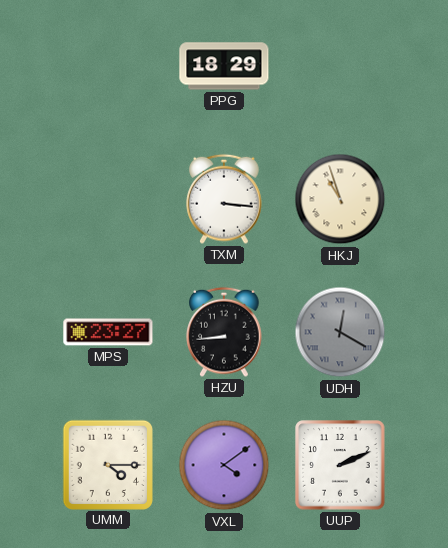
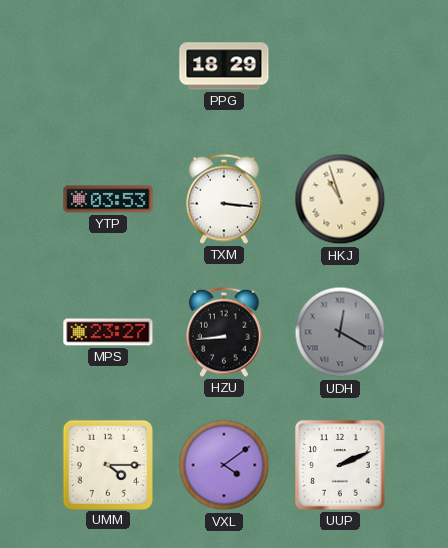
YTP: none -> 03:53 (108, 199)
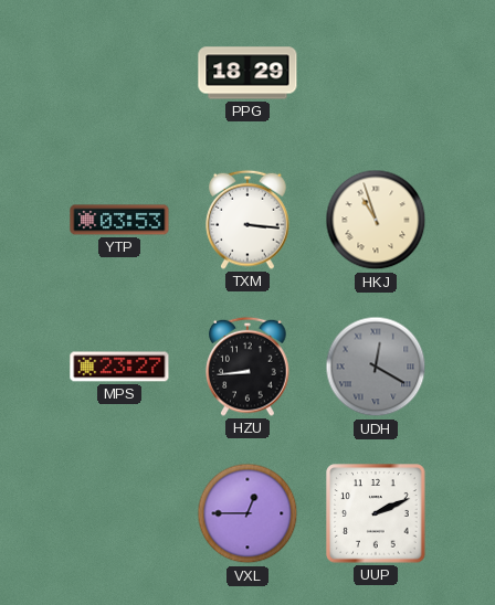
UMM: 4:15 -> none (107, 464)
VXL: 4:09 -> 12:45 (247, 513)
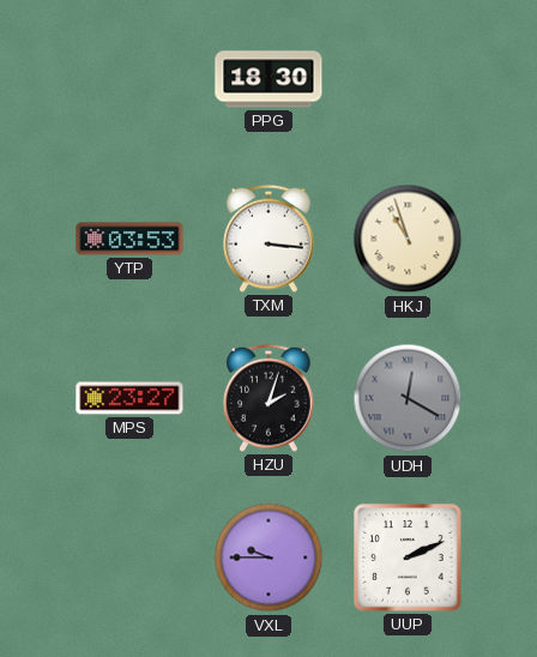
PPG: 18:29 -> 18:30 (268, 79)
HZU: 8:44 -> 2:03 (268, 398)
VXL: 12:45 -> 9:45 (268, 557)
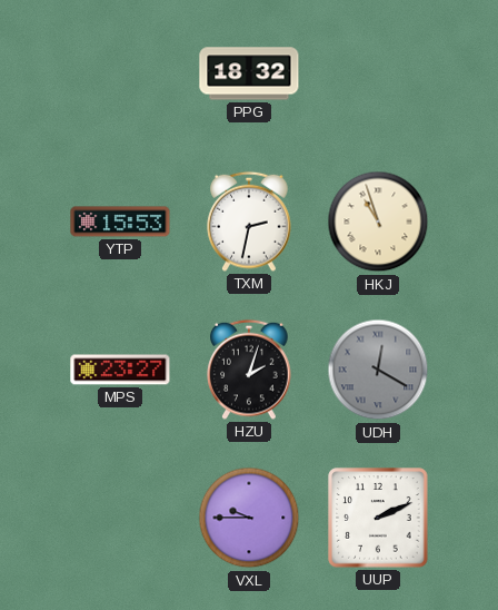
PPG: 18:30 -> 18:32 (249, 73)
YTP: 03:53 -> 15:53 (120, 222)
TXM: 3:16 -> 2:32 (249, 222)
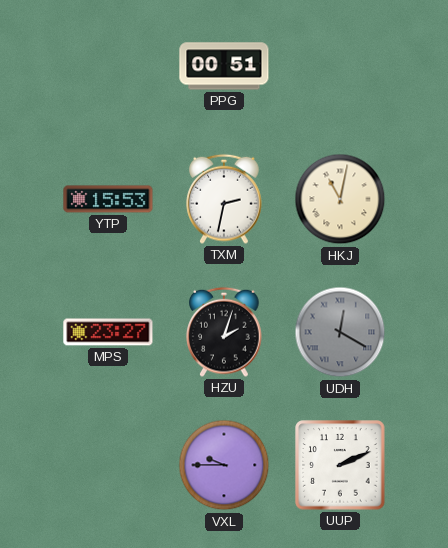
PPG: 18:32 -> 00:51 (224, 66)
HKJ: 10:57 -> 11:02 (340, 199)
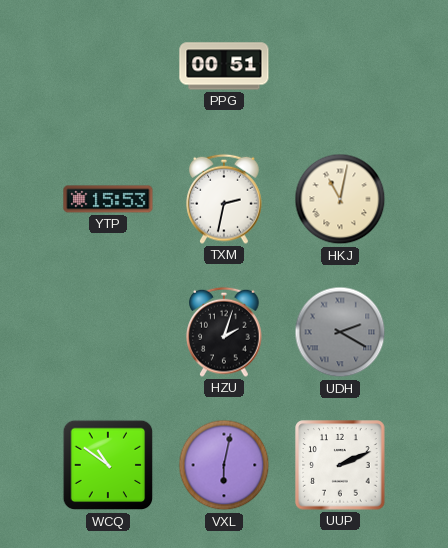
MPS: 23:27 -> none (108, 332)
UDH: 12:20 -> 2:20 (340, 332)
WCQ: none -> 10:51 (108, 465)
VXL: 9:45 -> 6:02 (224, 465)
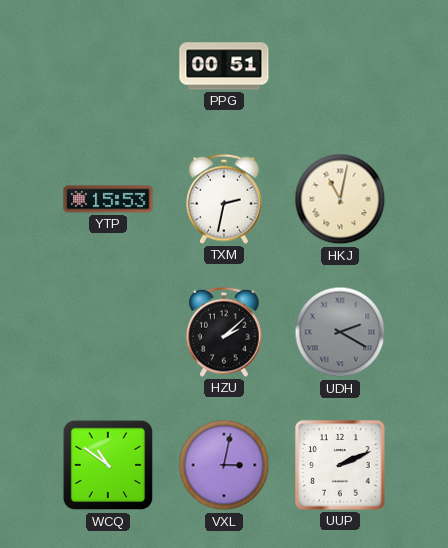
HZU: 2:03 -> 2:08 (224, 332)
VXL: 6:02 -> 3:02 (224, 465)
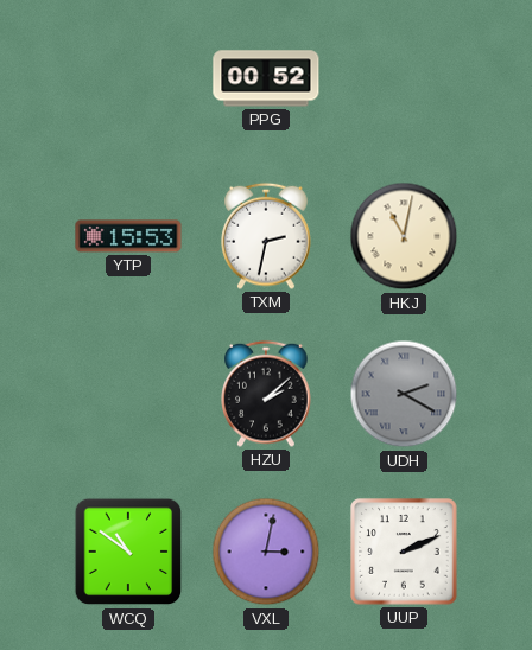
PPG: 00:51 -> 00:52 (266, 78)
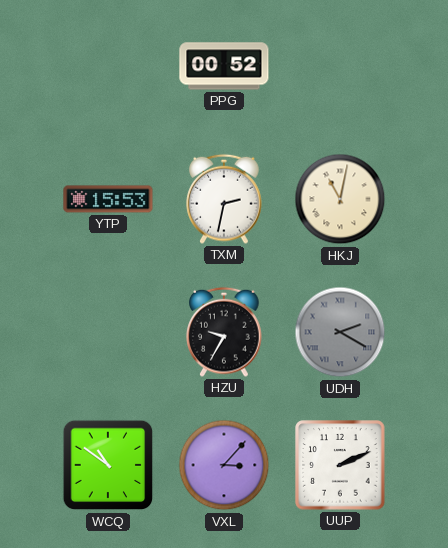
HZU: 2:08 -> 9:35 (224, 332)
VXL: 3:02 -> 3:07 (224, 465)
